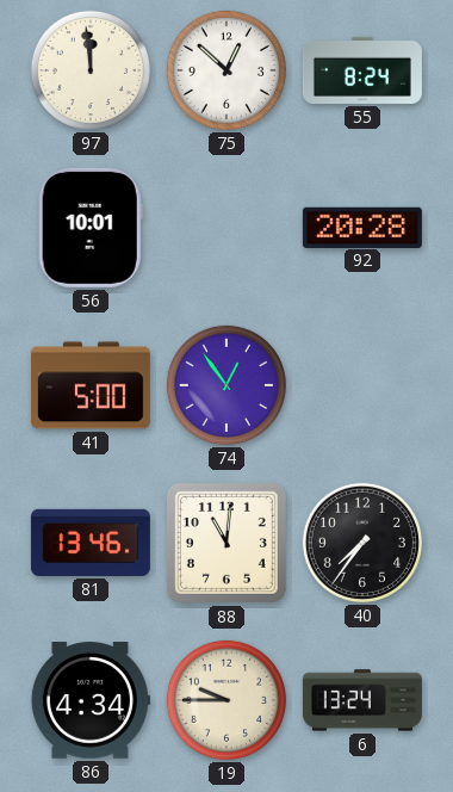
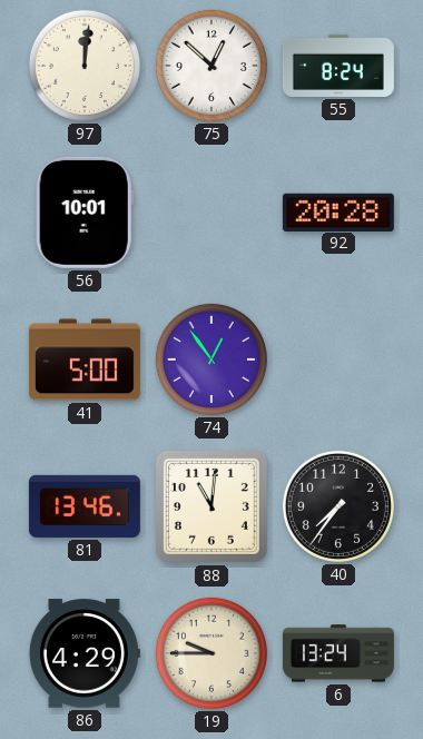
97: 11:59 -> 12:01 (85, 66)
86: 4:34 -> 4:29 (85, 653)
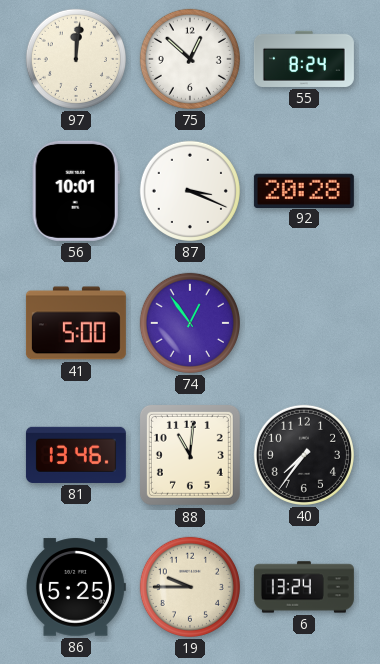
87: none -> 3:19 (190, 191)
86: 4:29 -> 5:25 (76, 587)
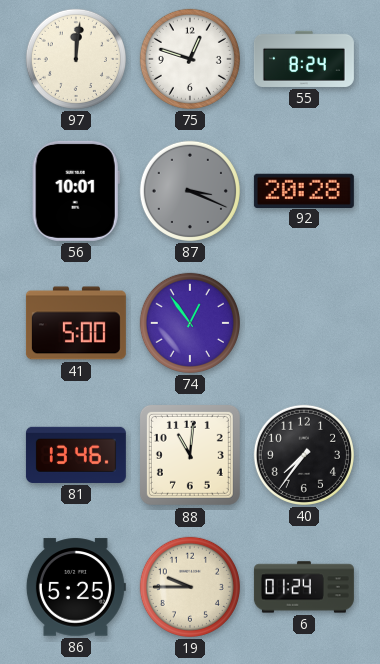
75: 12:52 -> 12:48 (190, 59)
87 dial: white -> grey (190, 191)
6: 13:24 -> 01:24 (304, 587)
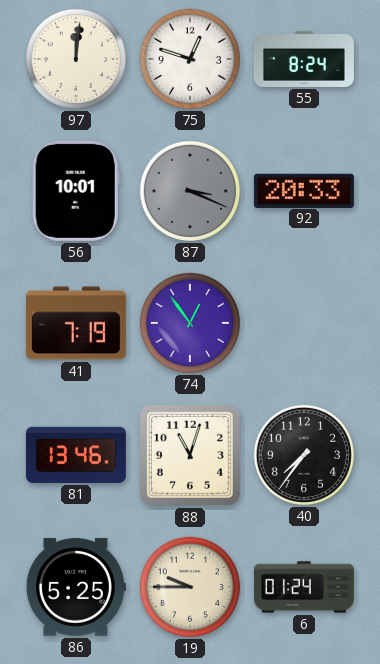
92: 20:28 -> 20:33 (304, 190)
41: 5:00 -> 7:19 (76, 323)
88: 11:01 -> 11:03 (190, 455)
